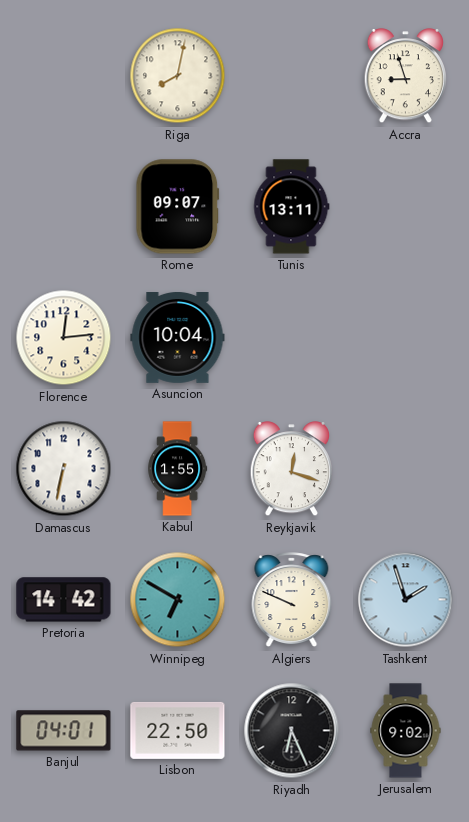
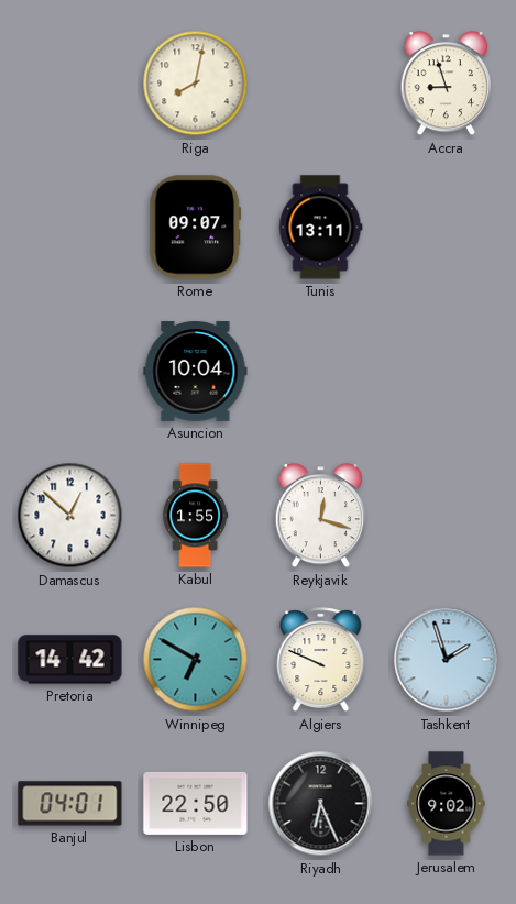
Florence: 12:14 -> none (64, 338)
Damascus: 6:32 -> 12:52 (70, 516)
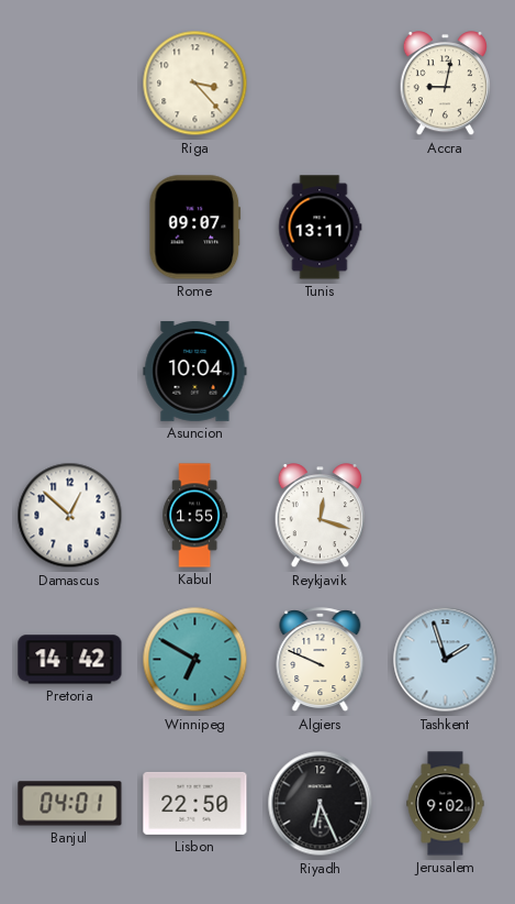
Riga: 8:02 -> 3:23 (195, 84)
Accra: 8:57 -> 9:02 (445, 84)
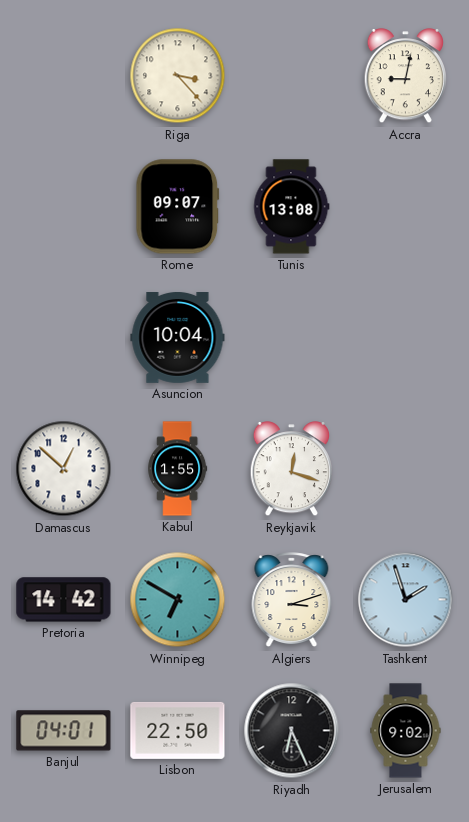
Tunis: 13:11 -> 13:08 (292, 207)
Algiers: 9:49 -> 3:12 (292, 600)
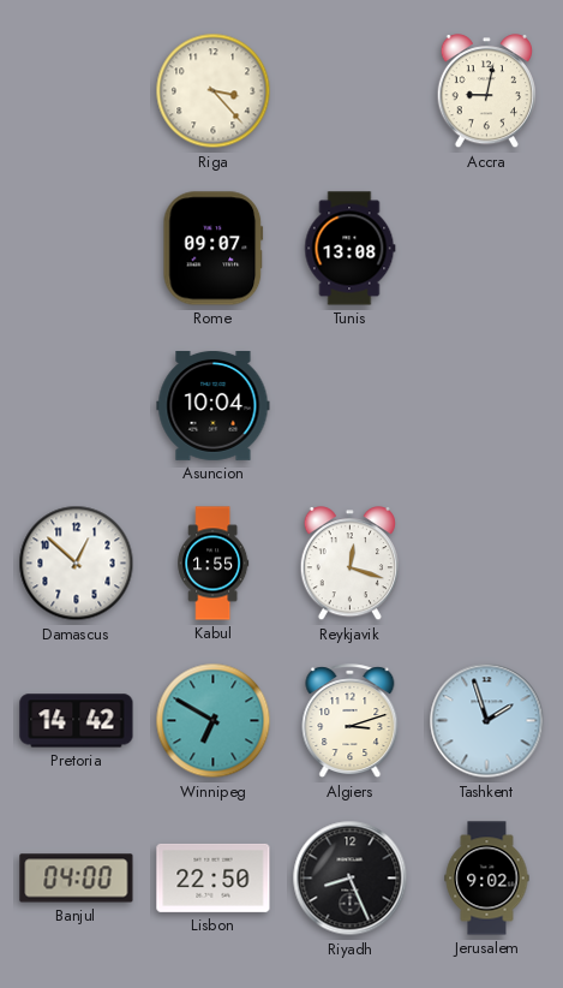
Banjul: 04:01 -> 04:00 (77, 879)
Riyadh: 6:26 -> 8:26 (351, 879)
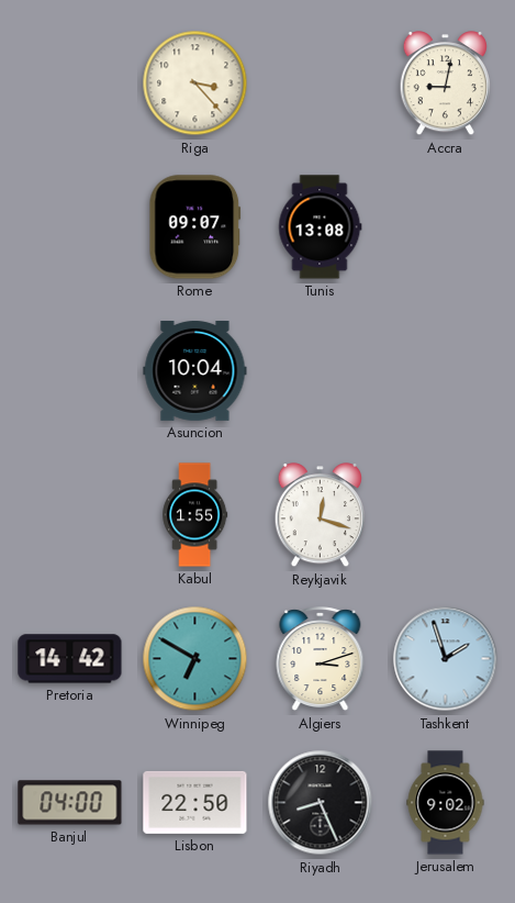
Damascus: 12:52 -> none (77, 564)
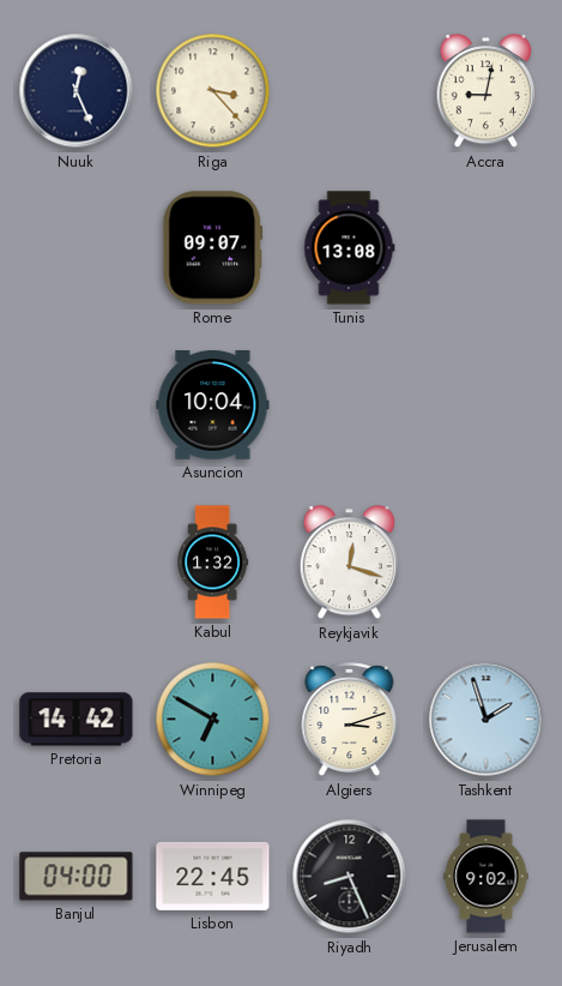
Nuuk: none -> 12:26 (77, 91)
Kabul: 1:55 -> 1:32 (213, 563)
Lisbon: 22:50 -> 22:45 (213, 876)
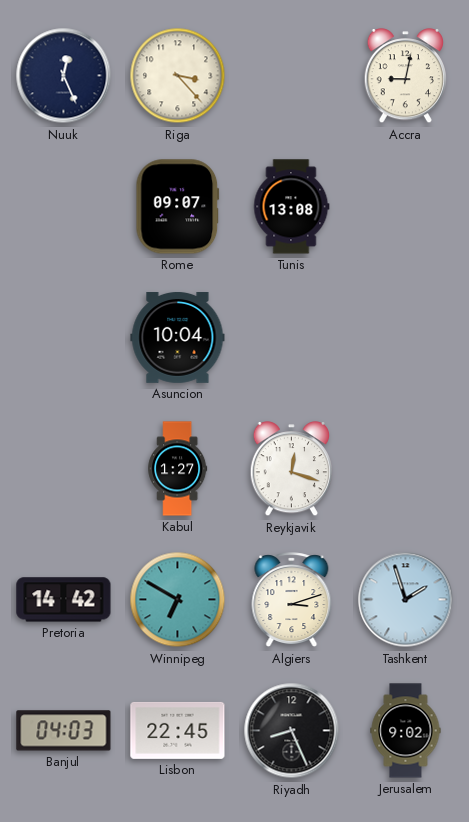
Kabul: 1:32 -> 1:27 (178, 469)
Banjul: 04:00 -> 04:03 (64, 731)
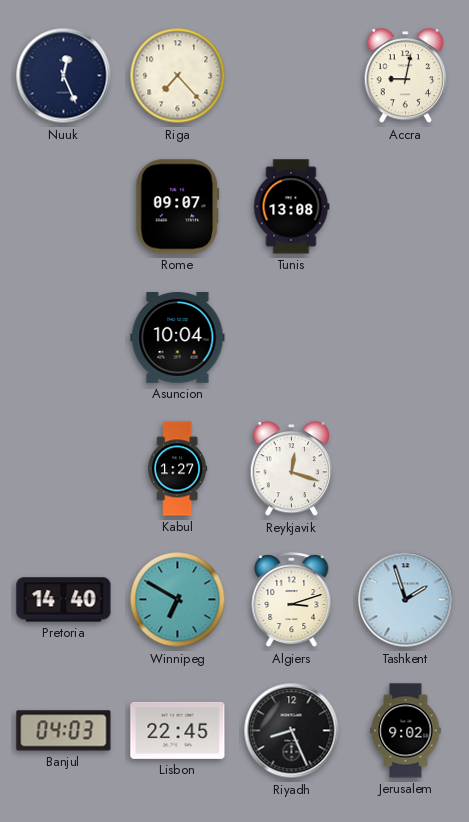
Riga: 3:23 -> 7:23 (178, 76)
Pretoria: 14:42 -> 14:40 (64, 600)
